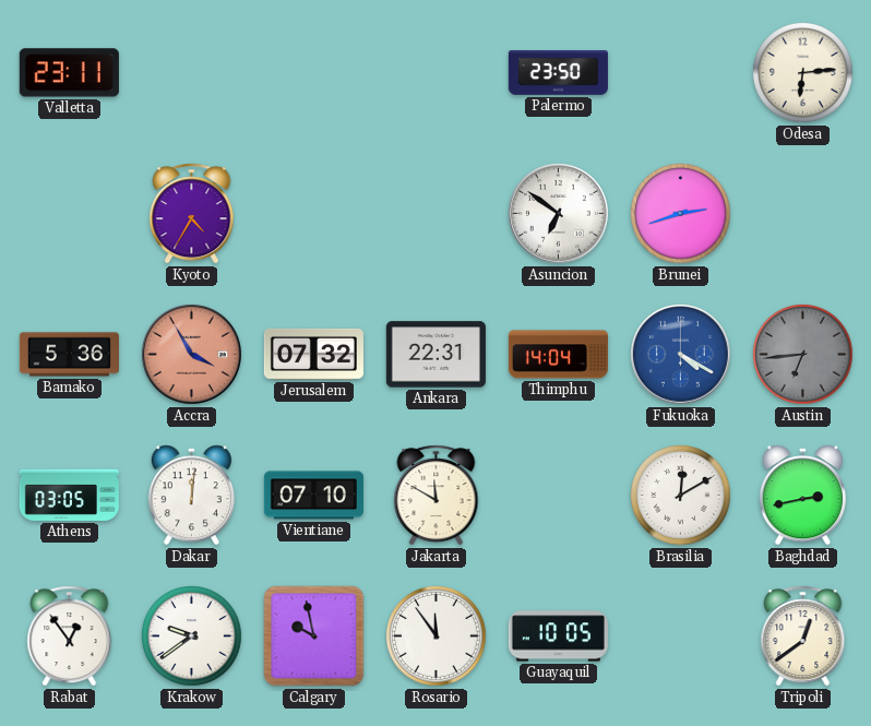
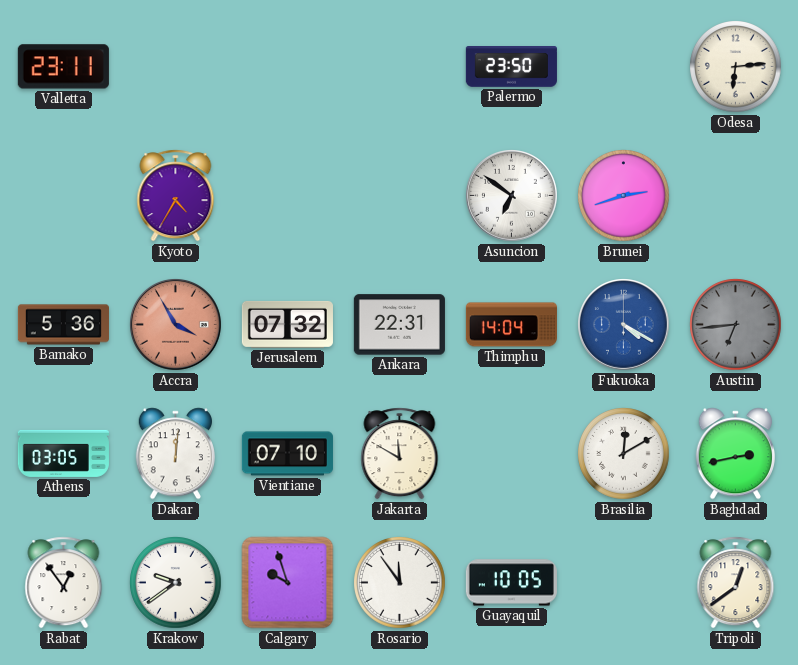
Calgary: 9:58 -> 9:57 (288, 583)
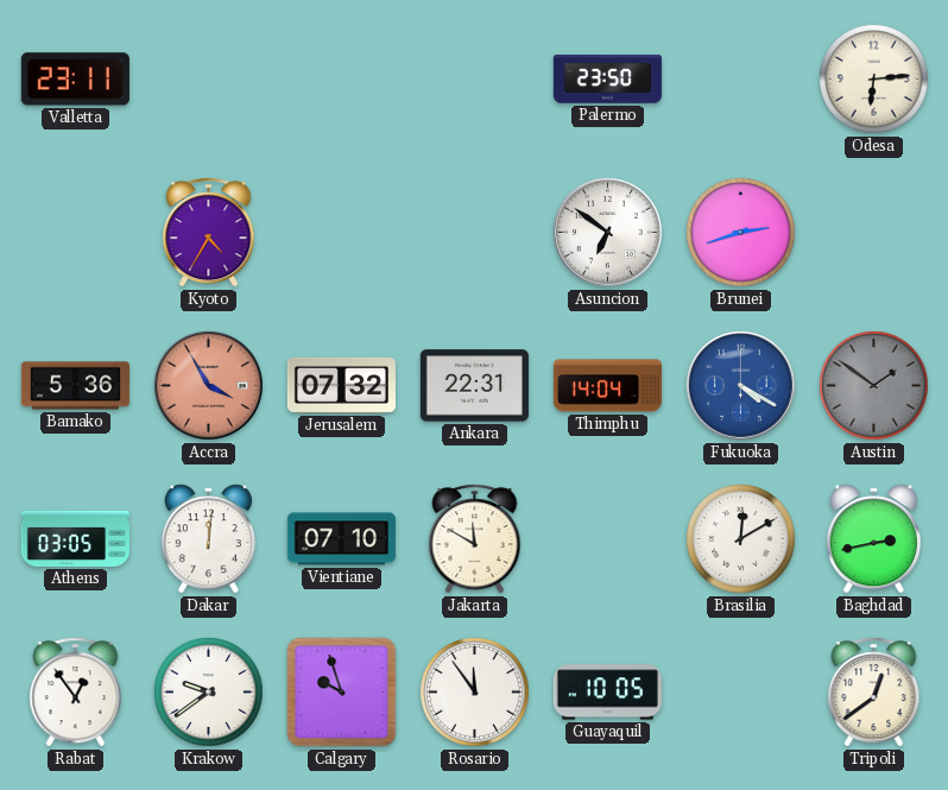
Austin: 6:44 -> 1:51 (874, 386)
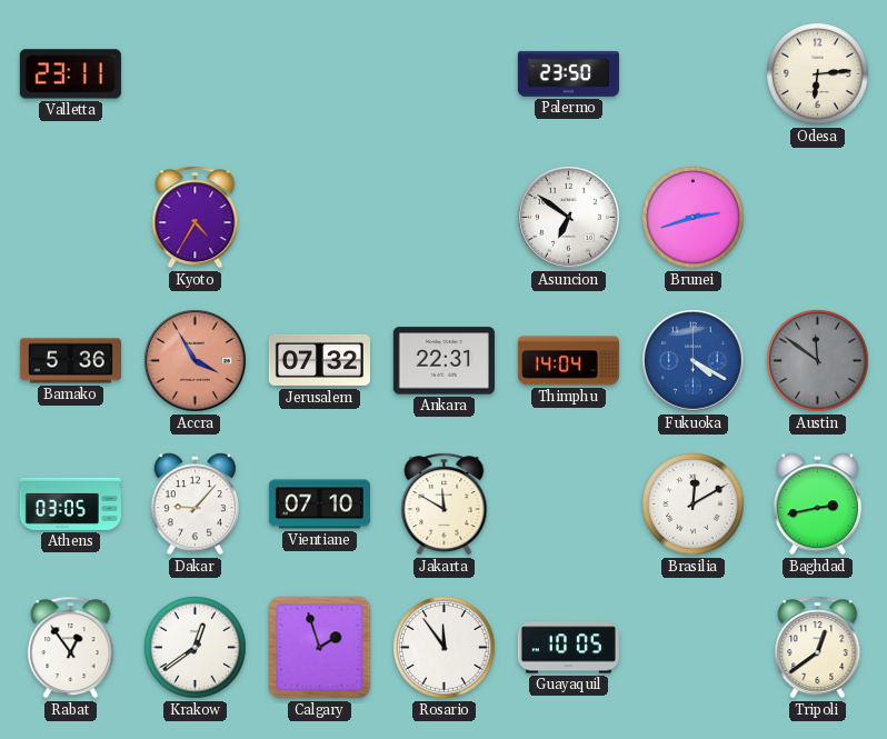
Austin: 1:51 -> 11:51 (818, 361)
Dakar: 12:01 -> 9:07 (195, 505)
Krakow: 9:39 -> 12:39 (196, 648)
Calgary: 9:57 -> 1:57 (320, 648)
